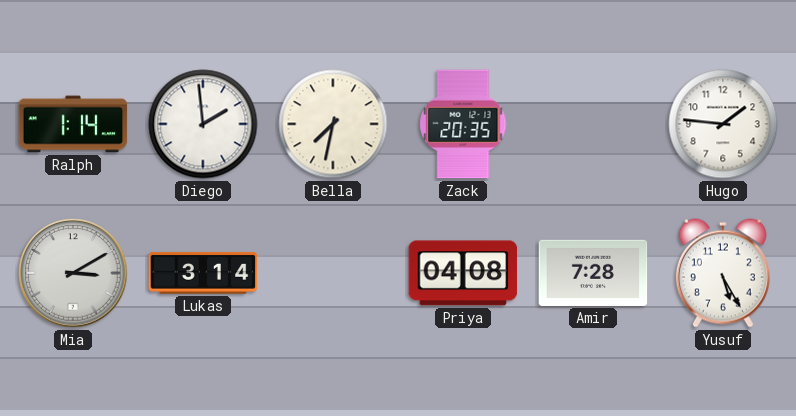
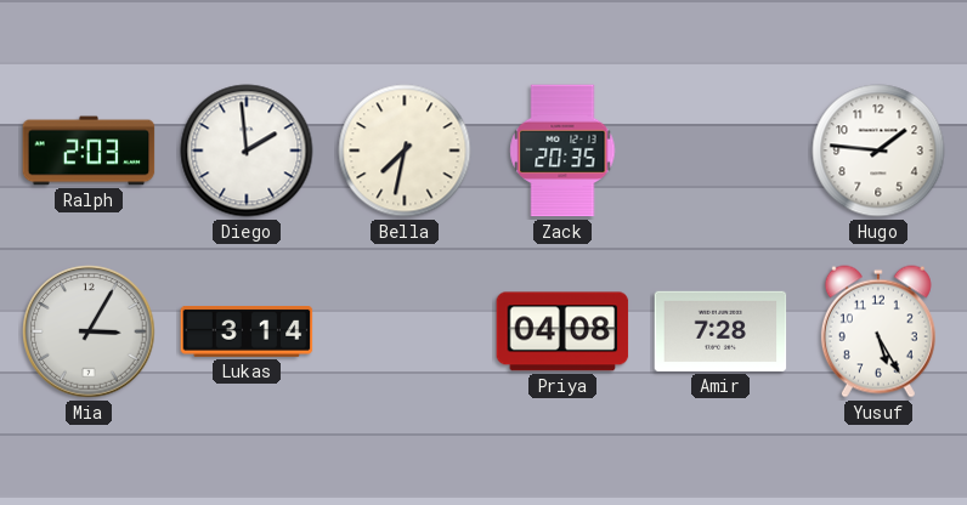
Ralph: 1:14 -> 2:03 (89, 151)
Mia: 3:10 -> 3:05 (89, 331)
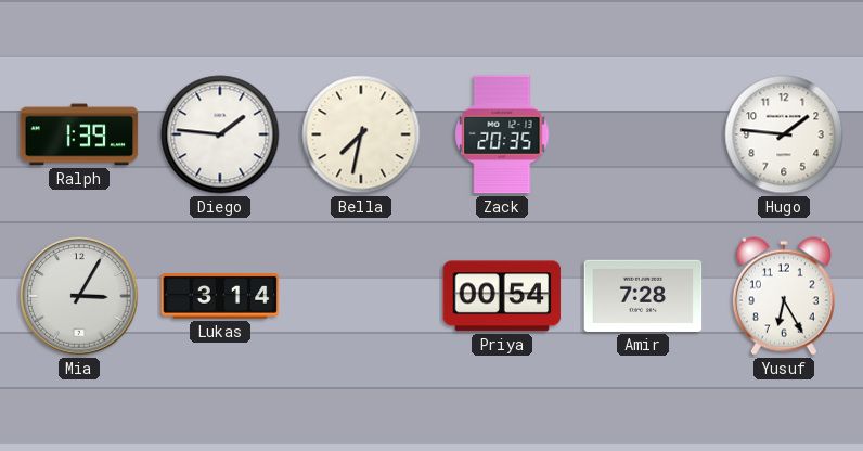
Ralph: 2:03 -> 1:39 (79, 134)
Diego: 1:59 -> 1:46 (220, 134)
Priya: 04:08 -> 00:54 (502, 296)
Yusuf: 5:25 -> 6:25 (784, 296)
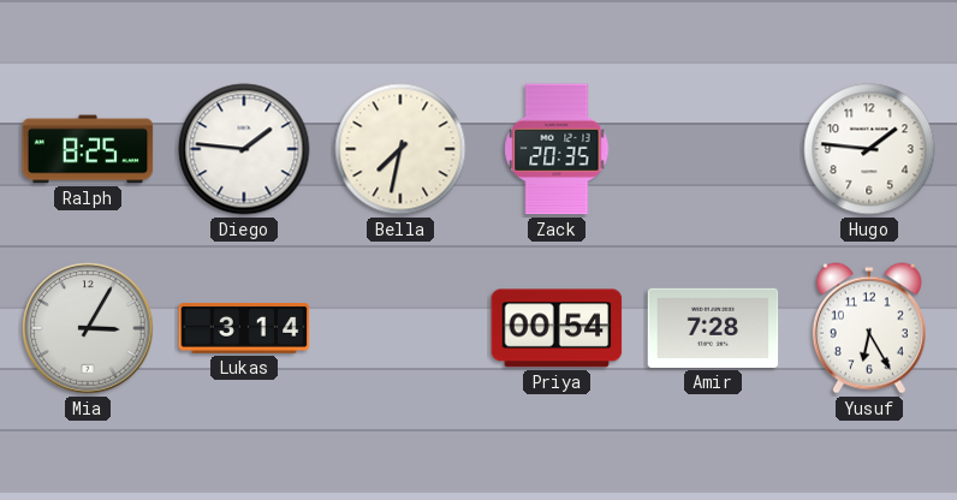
Ralph: 1:39 -> 8:25 (88, 149)
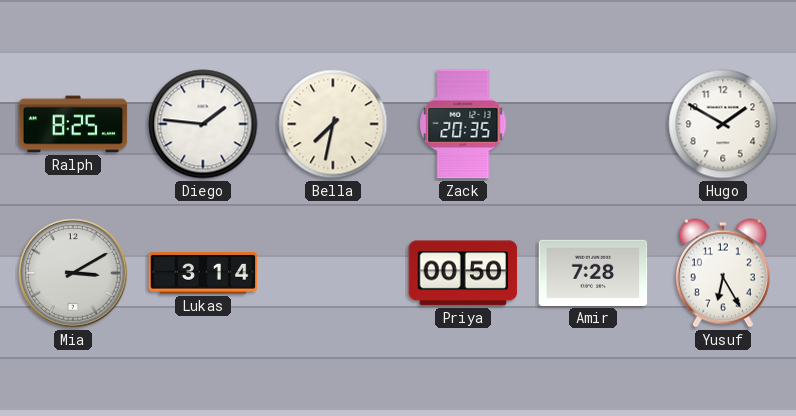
Hugo: 1:46 -> 1:50 (723, 124)
Mia: 3:05 -> 3:10 (73, 273)
Priya: 00:54 -> 00:50 (463, 273)
